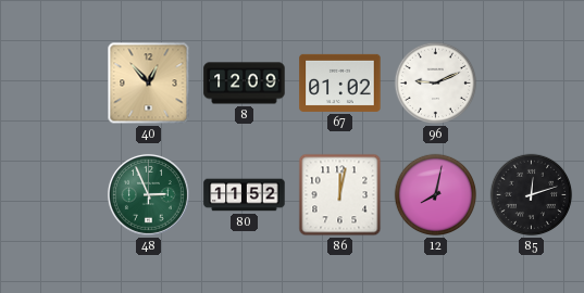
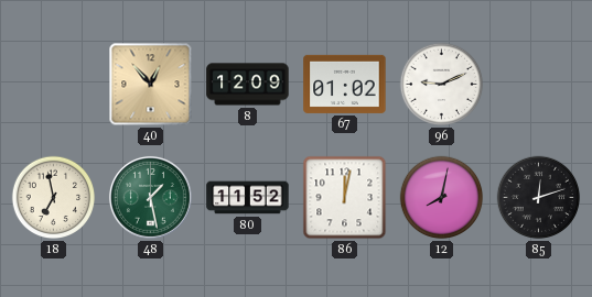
18: none -> 6:58 (54, 198)
48: 2:56 -> 1:28 (150, 197)
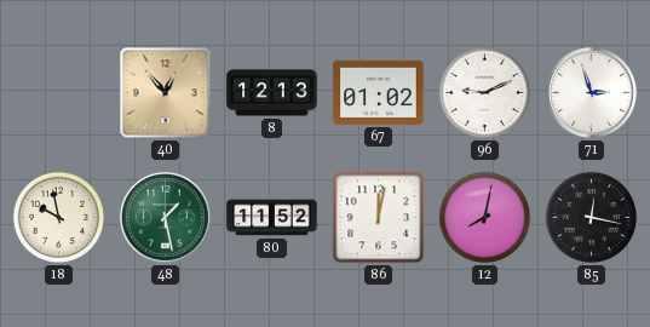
8: 12:09 -> 12:13 (272, 93)
71: none -> 2:57 (591, 92)
18: 6:58 -> 9:58 (59, 218)
85: 12:12 -> 12:17 (592, 218)
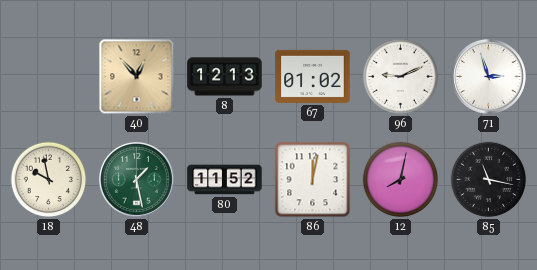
85: 12:17 -> 11:17 (489, 180)
